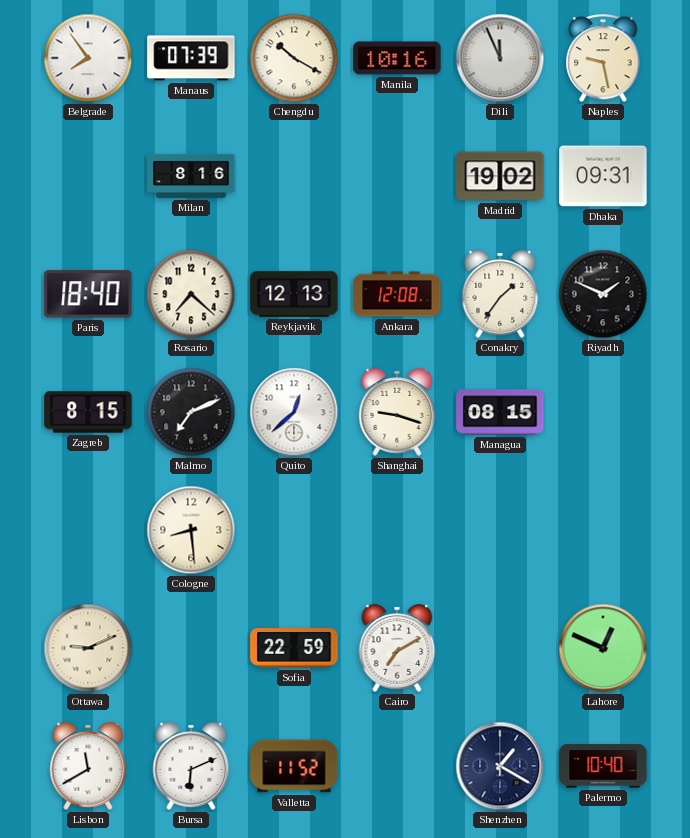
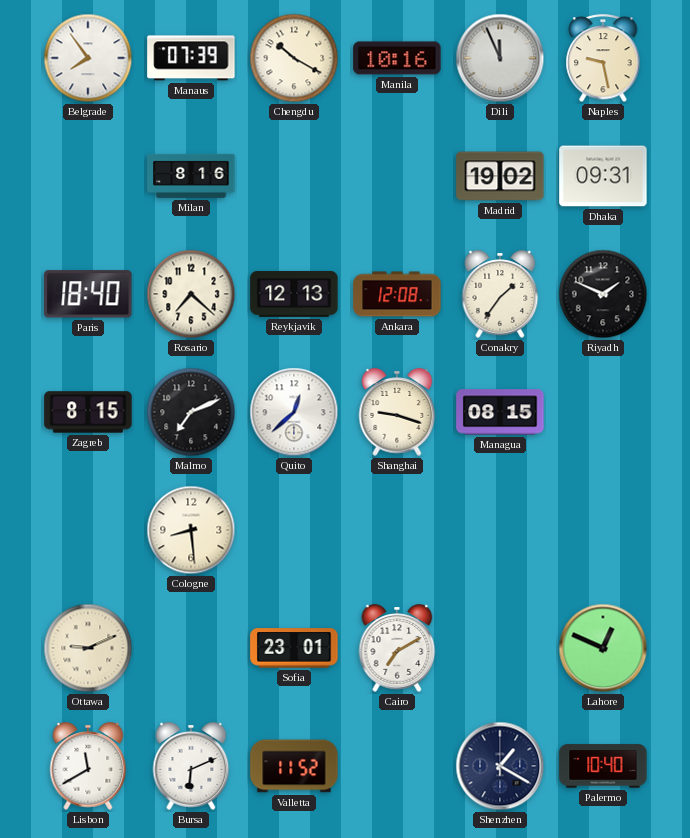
Sofia: 22:59 -> 23:01 (294, 648)
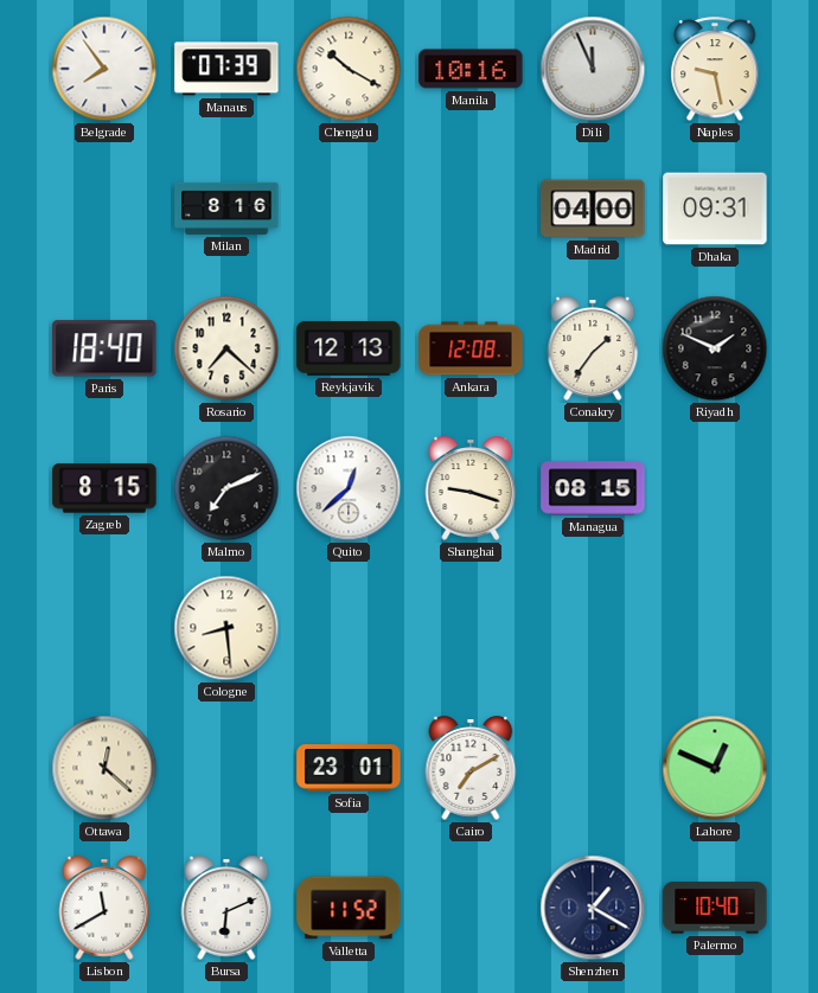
Madrid: 19:02 -> 04:00 (593, 209)
Ottawa: 9:11 -> 12:22 (104, 768)
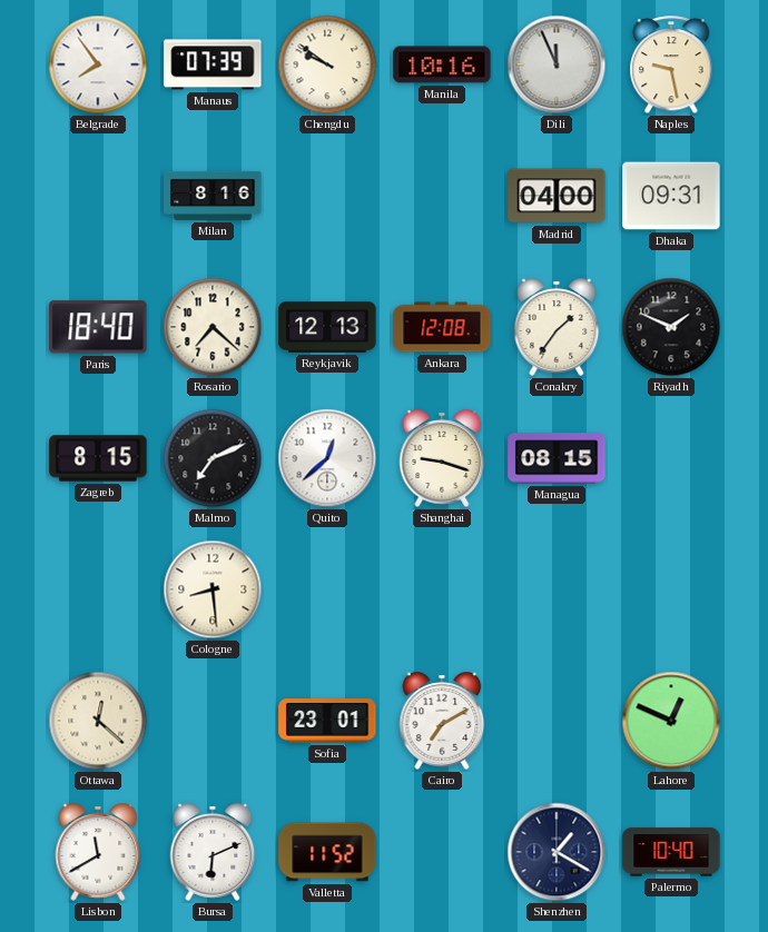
Chengdu: 10:20 -> 9:51 (327, 65)
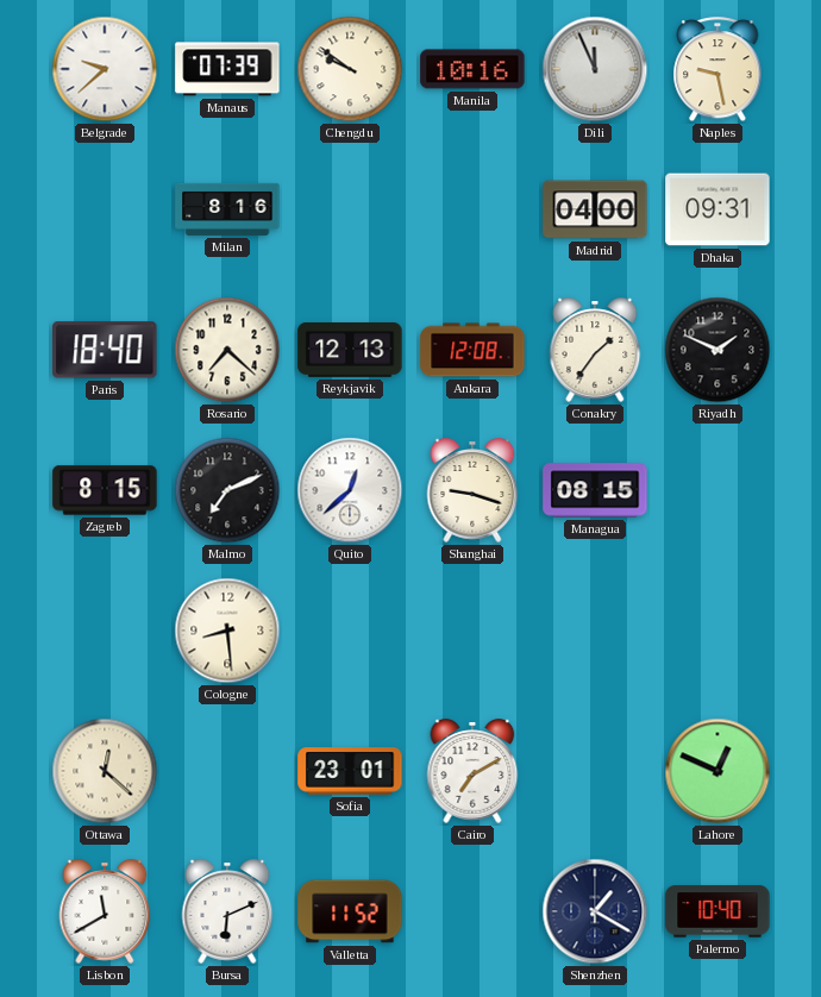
Belgrade: 7:54 -> 9:38 (105, 69)
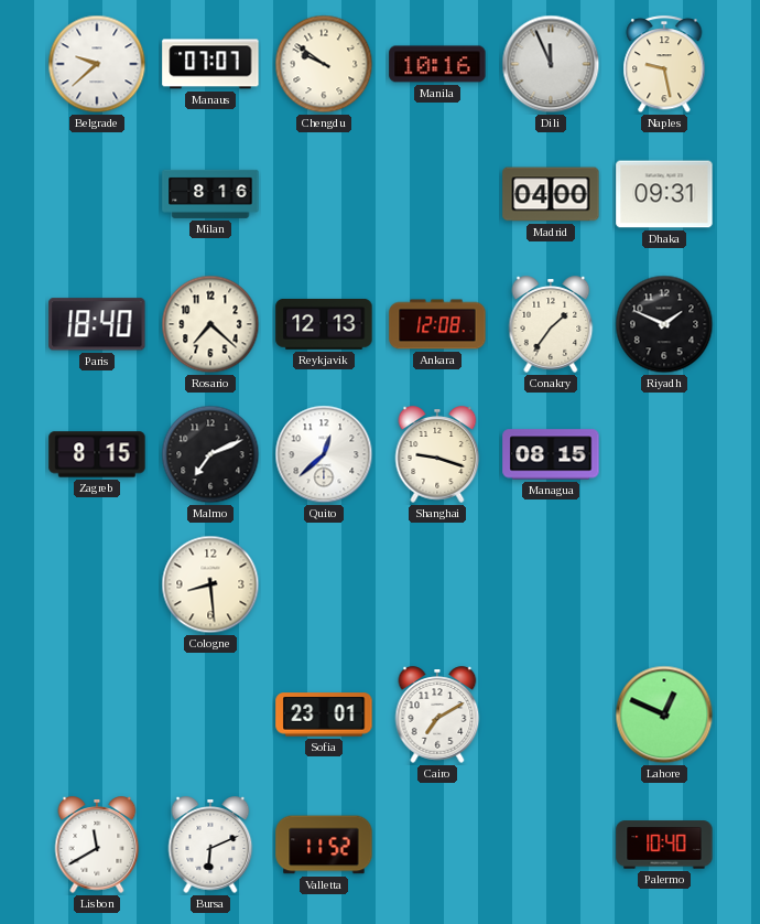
Manaus: 07:39 -> 07:07 (210, 64)
Ottawa: 12:22 -> none (105, 771)
Shenzhen: 1:20 -> none (595, 911)
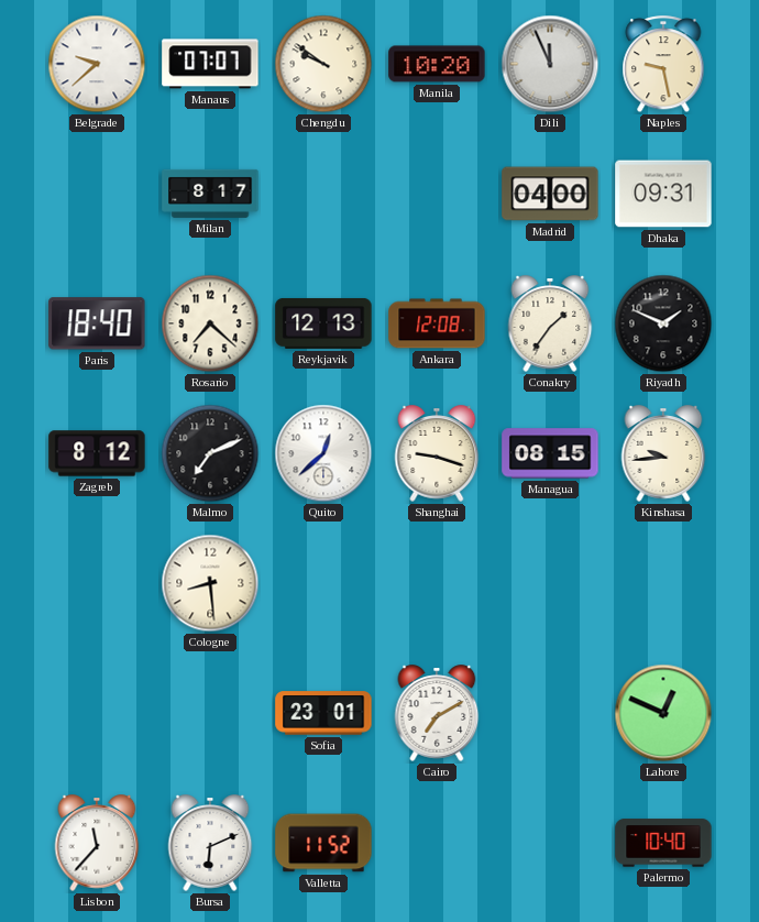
Manila: 10:16 -> 10:20 (437, 64)
Milan: 8:16 -> 8:17 (210, 194)
Zagreb: 8:15 -> 8:12 (97, 453)
Kinshasa: none -> 9:44 (663, 453)
Lisbon: 11:40 -> 11:37 (97, 843)
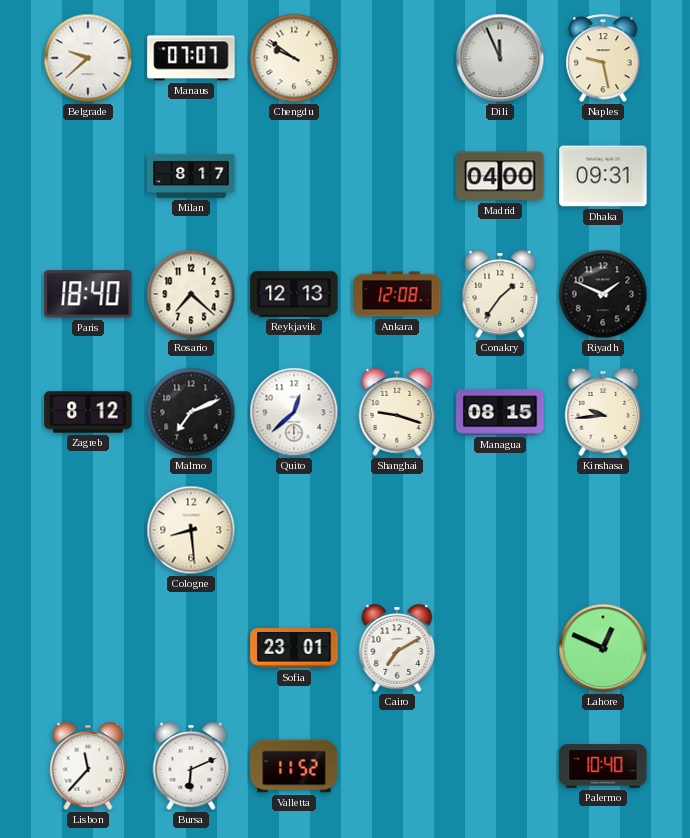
Manila: 10:20 -> none (437, 64)
